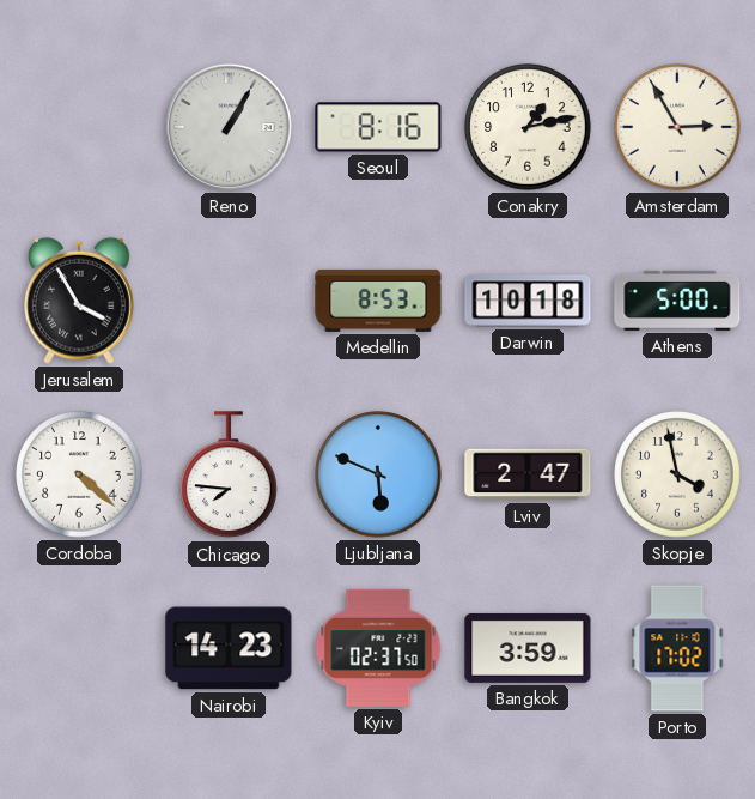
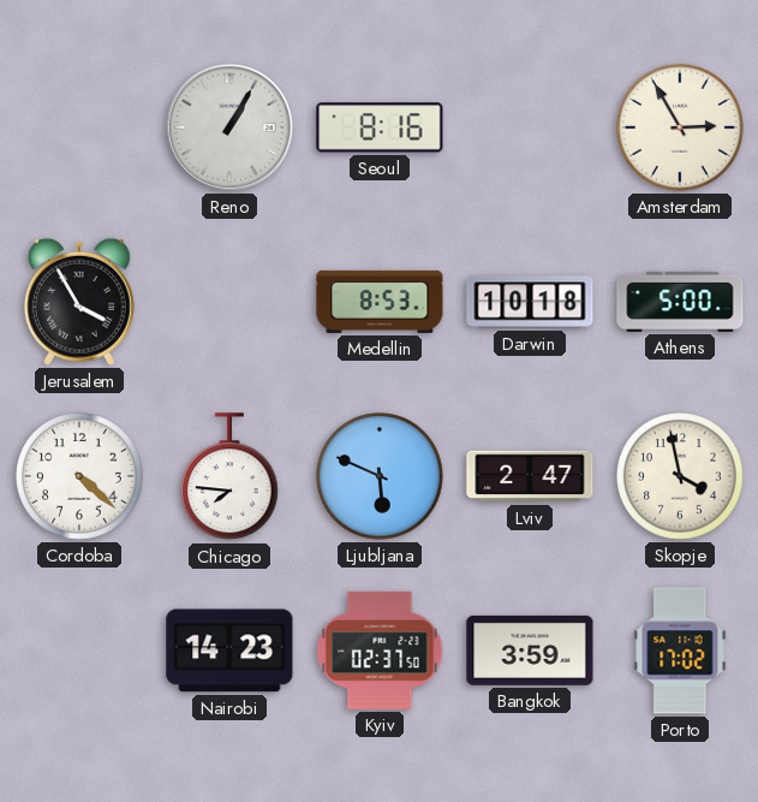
Conakry: 1:13 -> none (528, 127)
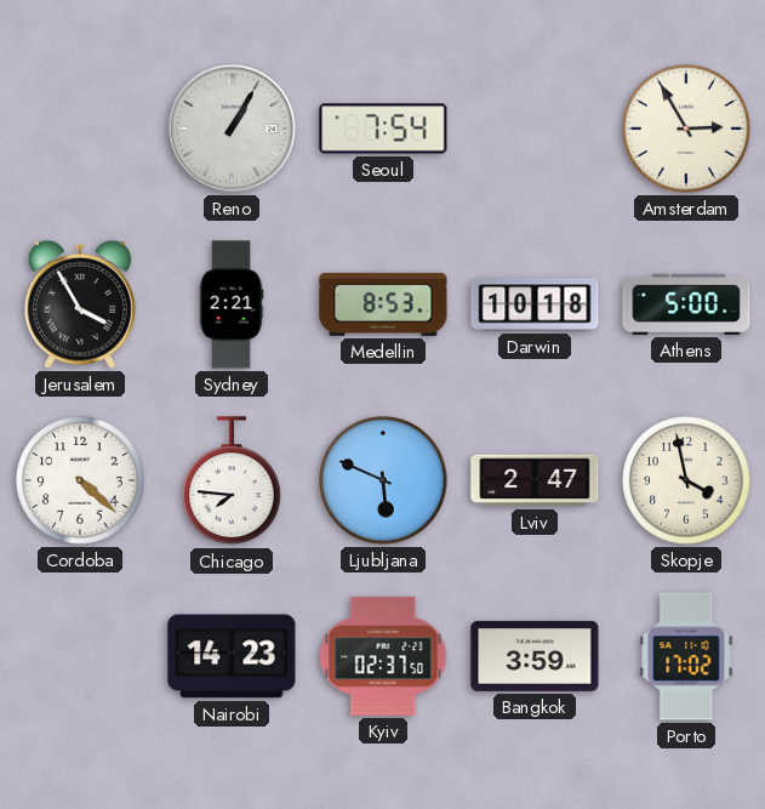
Seoul: 8:16 -> 7:54 (383, 129)
Sydney: none -> 2:21 (232, 304)
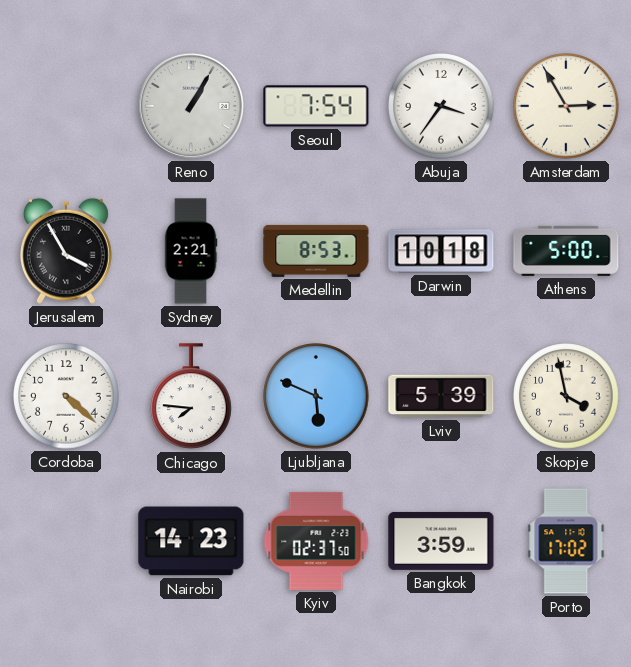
Abuja: none -> 3:36 (441, 106)
Lviv: 2:47 -> 5:39 (441, 396)
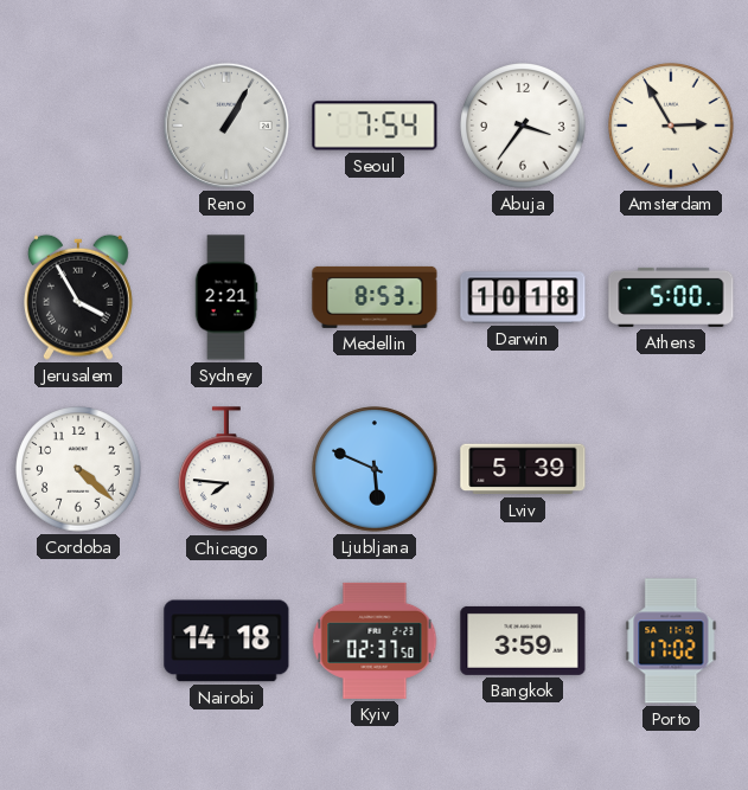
Skopje: 3:58 -> none (566, 396)
Nairobi: 14:23 -> 14:18 (226, 641)
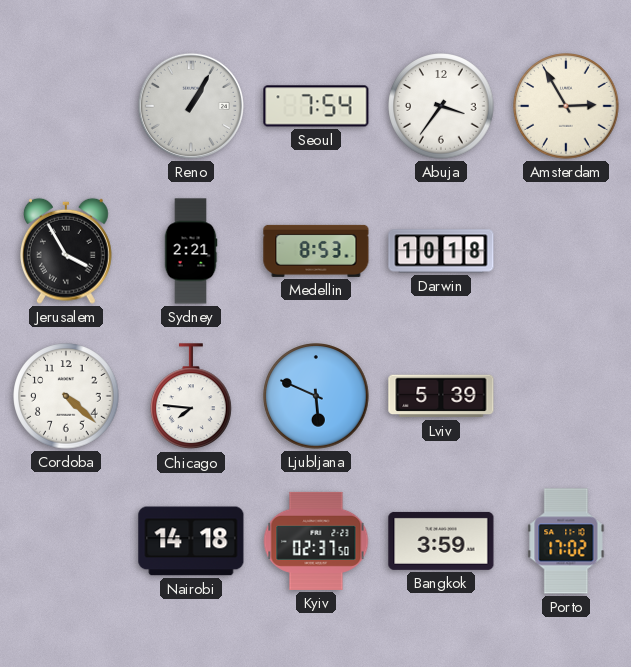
Athens: 5:00 -> none (671, 297)
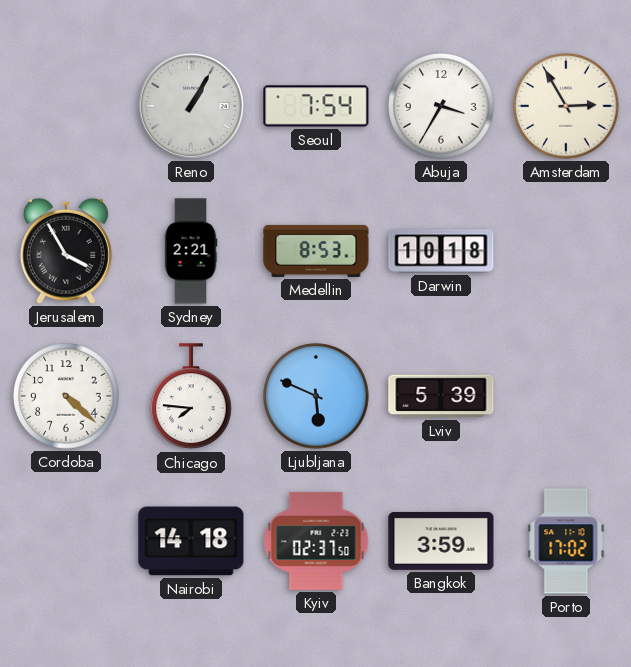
Abuja: 3:36 -> 3:35 (441, 106)
